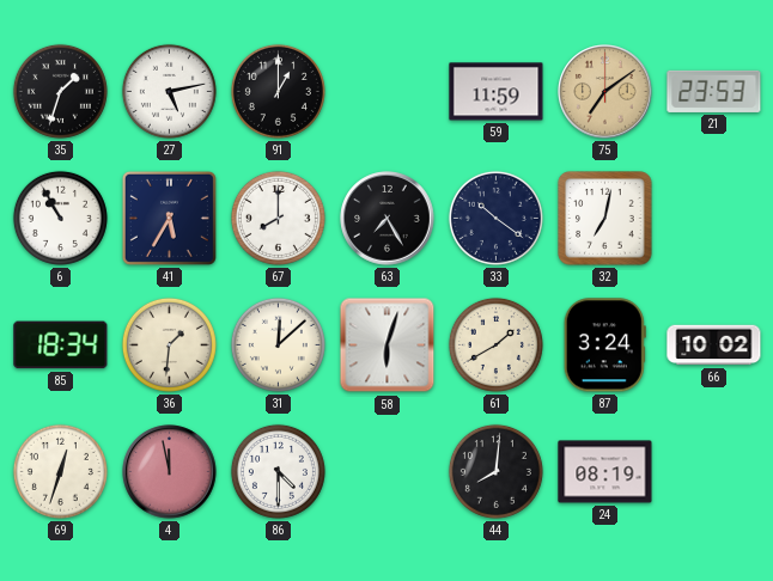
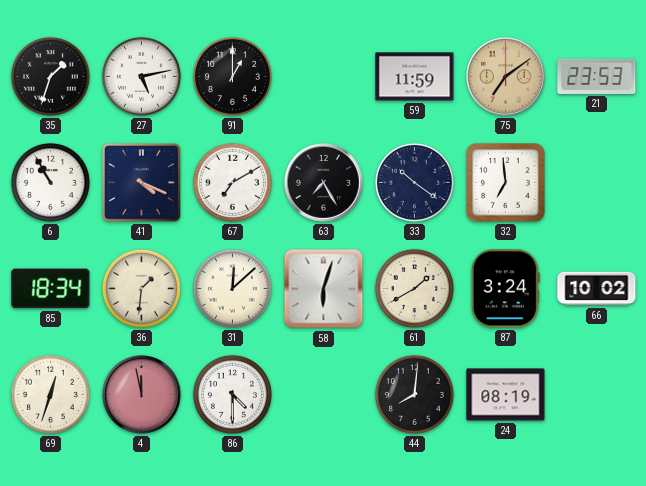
41: 5:35 -> 4:19 (141, 182)
67: 8:00 -> 7:10 (232, 182)
32: 7:02 -> 6:59 (506, 183)
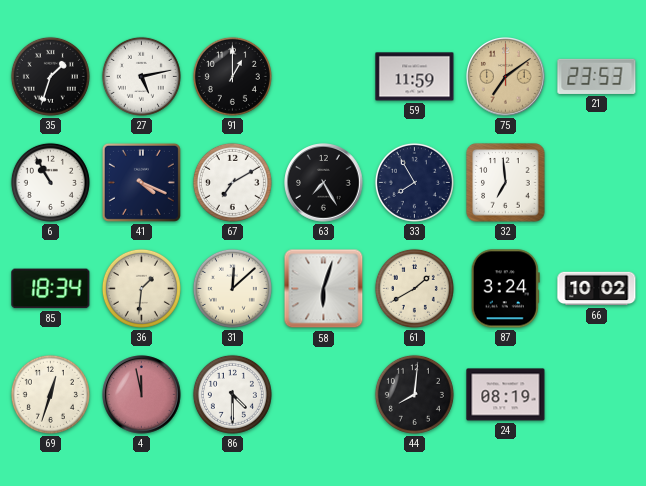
33: 10:21 -> 7:55 (414, 182)
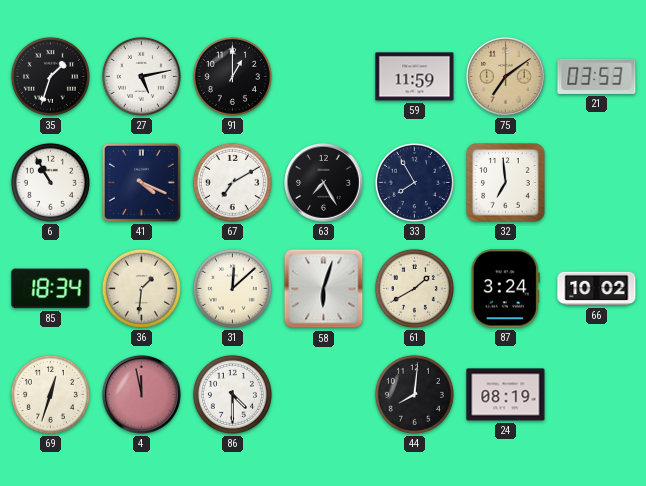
21: 23:53 -> 03:53 (597, 76)
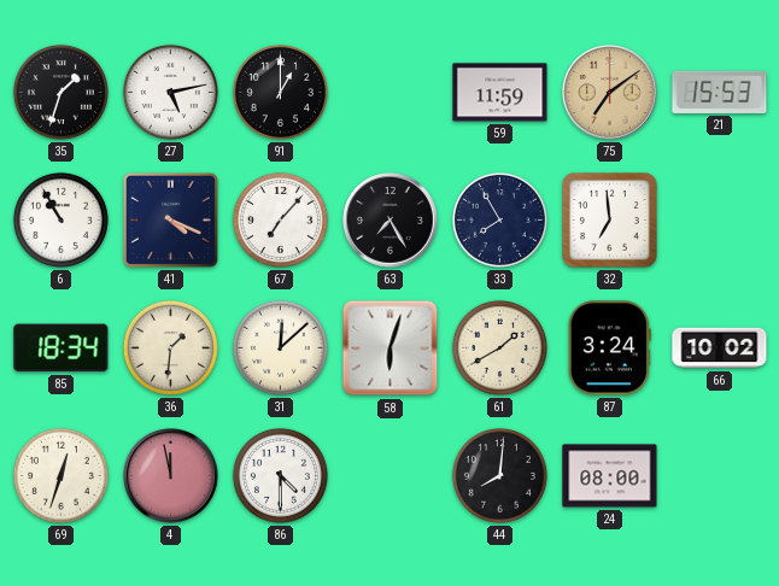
21: 03:53 -> 15:53 (720, 92)
67: 7:10 -> 7:07 (280, 219)
24: 08:19 -> 08:00 (610, 476)
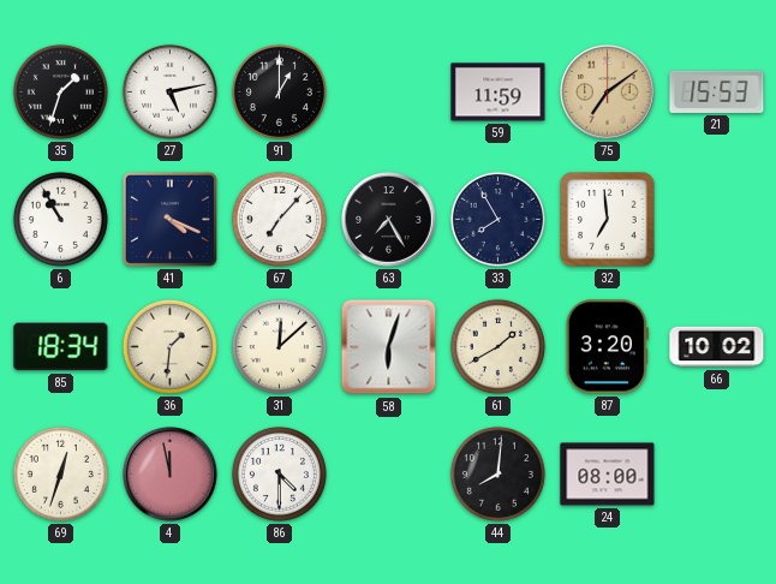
87: 3:24 -> 3:20 (607, 347)
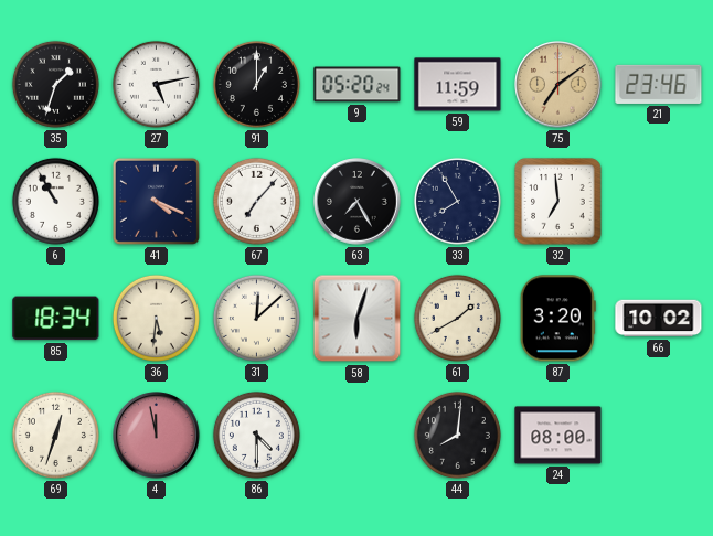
9: none -> 05:20 (358, 85)
21: 15:53 -> 23:46 (659, 84)
36: 1:31 -> 5:31 (156, 318)
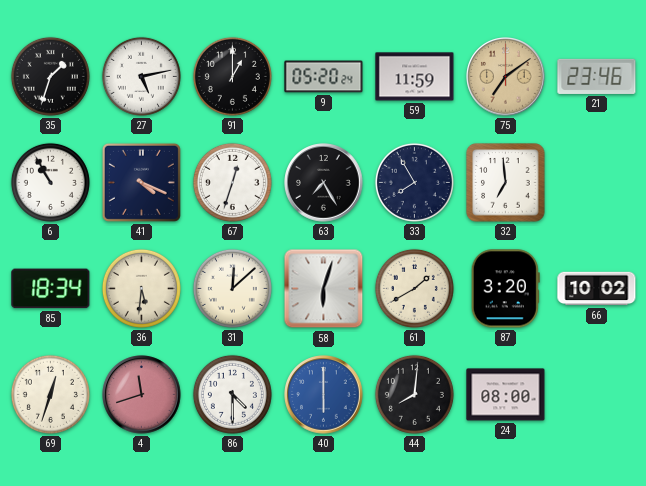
67: 7:07 -> 12:33 (232, 182)
4: 11:58 -> 11:42 (142, 395)
40: none -> 6:00 (324, 395)
